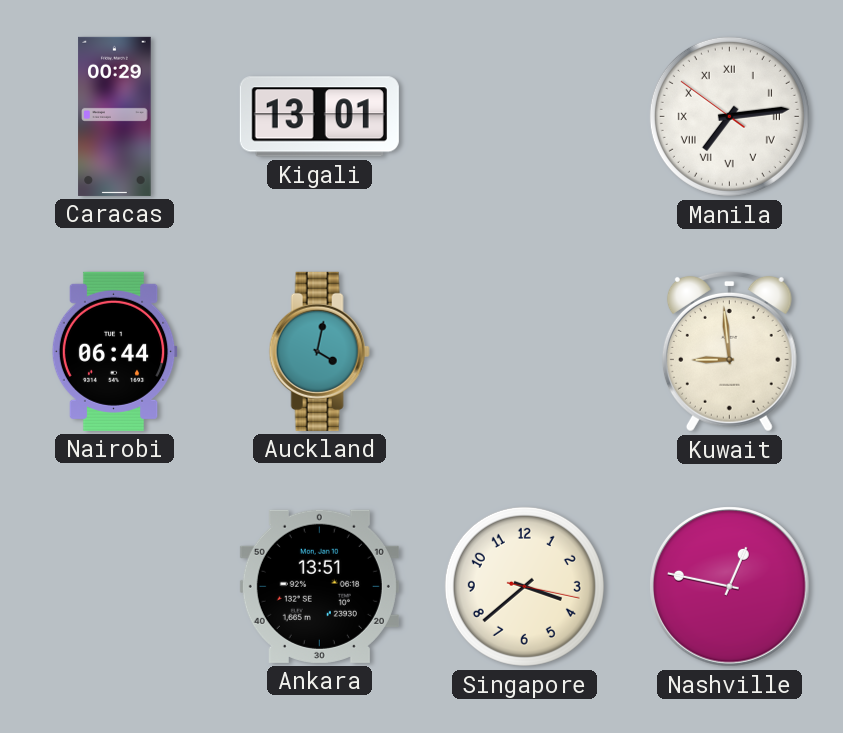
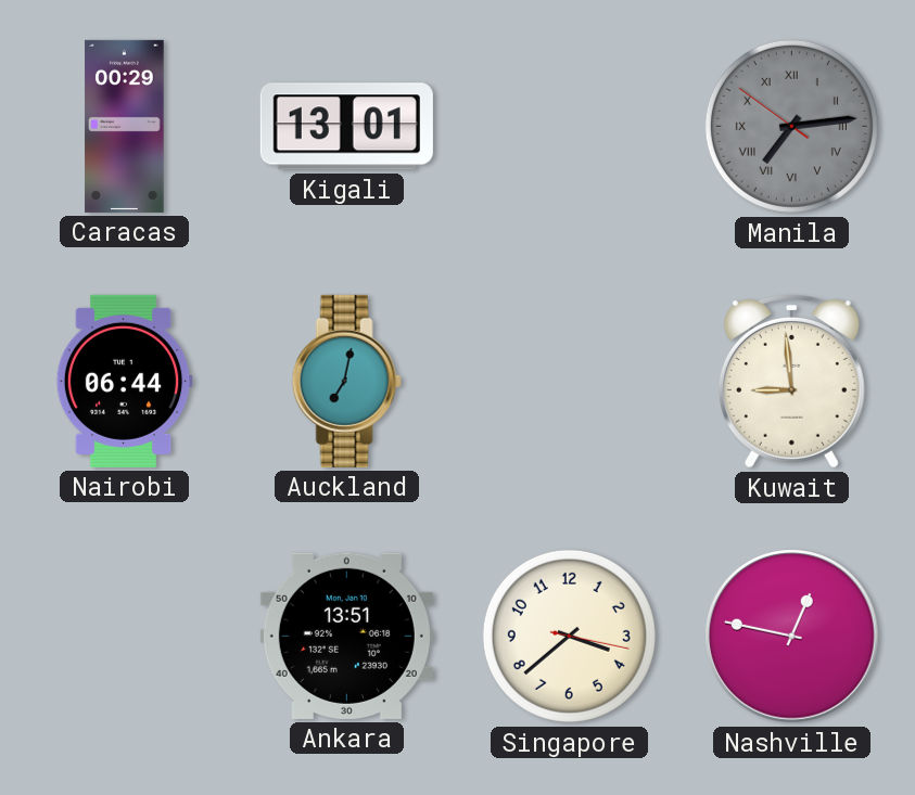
Manila dial: white -> grey (791, 126)
Auckland: 4:02 -> 7:02 (346, 381)
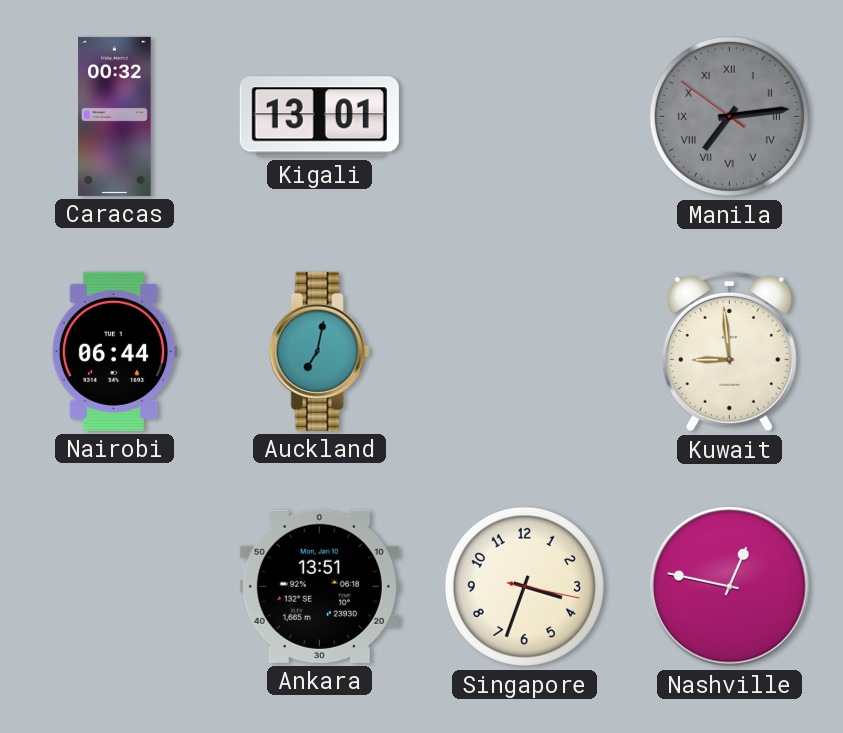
Caracas: 00:29 -> 00:32 (115, 116)
Singapore: 3:38 -> 3:33 (524, 586)
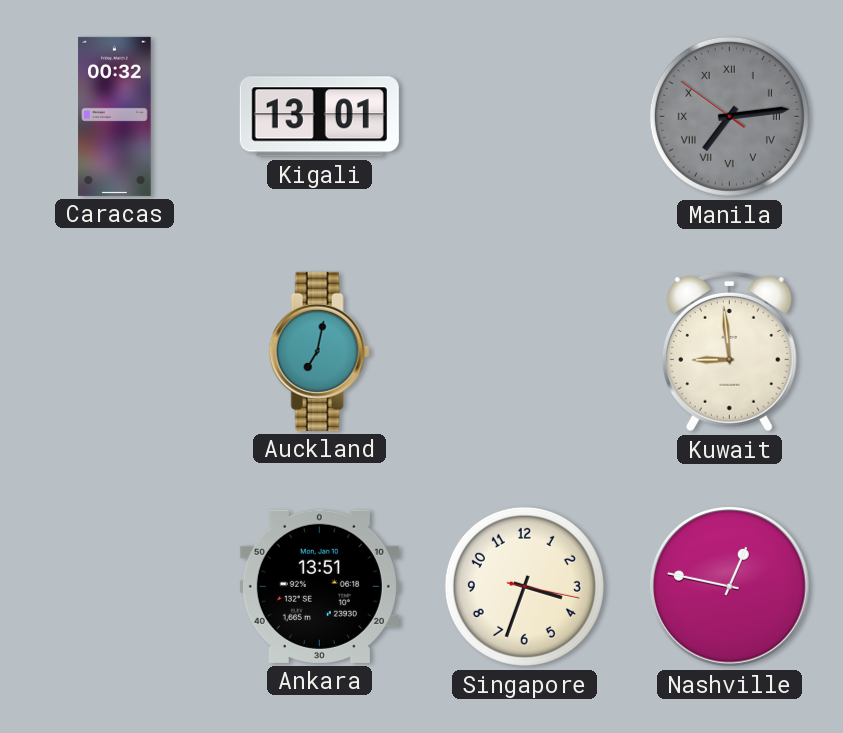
Nairobi: 06:44 -> none (114, 351)
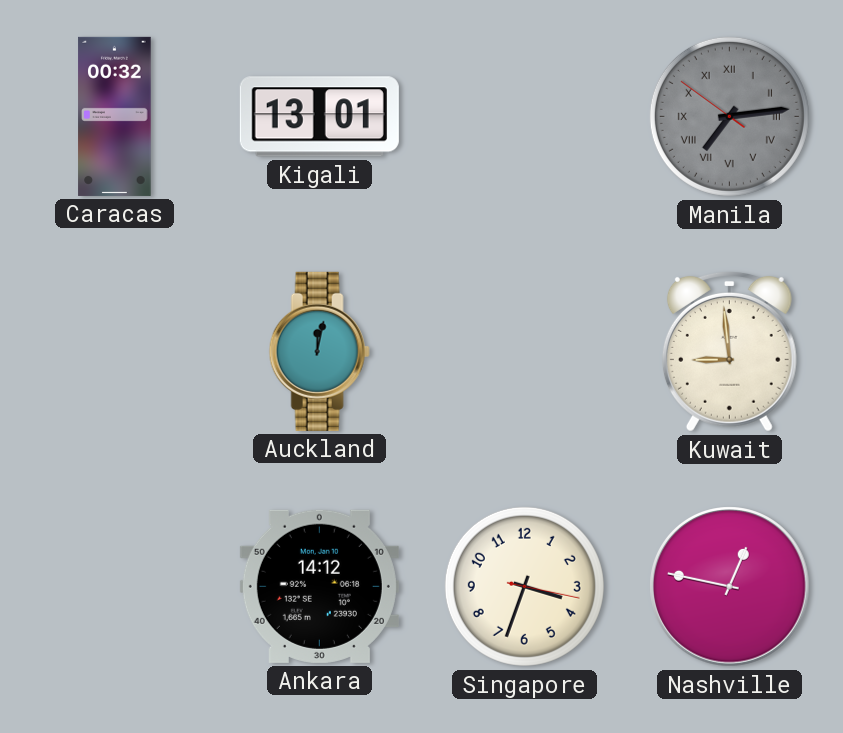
Auckland: 7:02 -> 12:02 (319, 351)
Ankara: 13:51 -> 14:12 (319, 586)
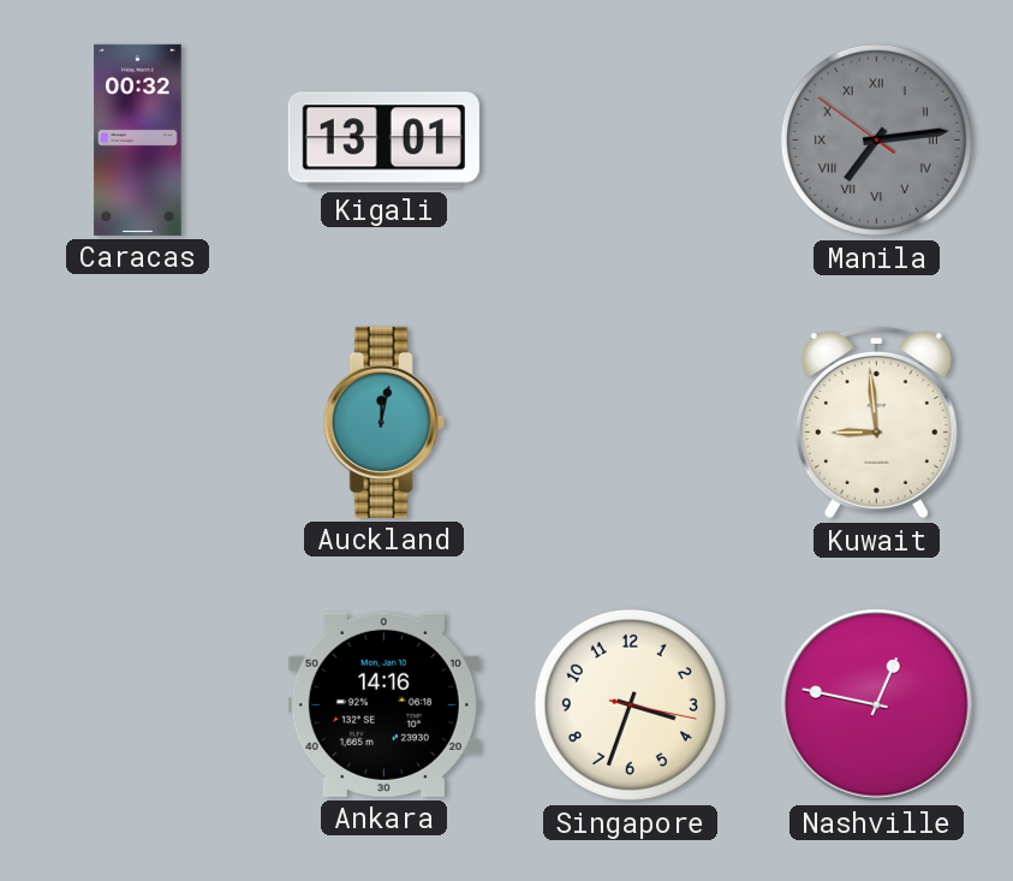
Ankara: 14:12 -> 14:16 (383, 704)
